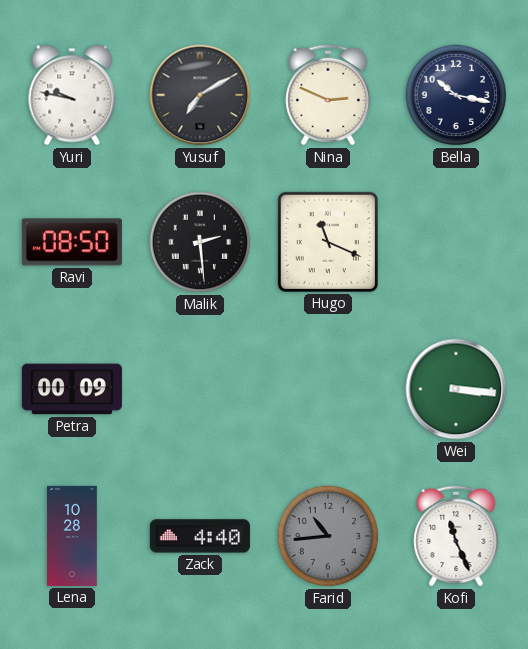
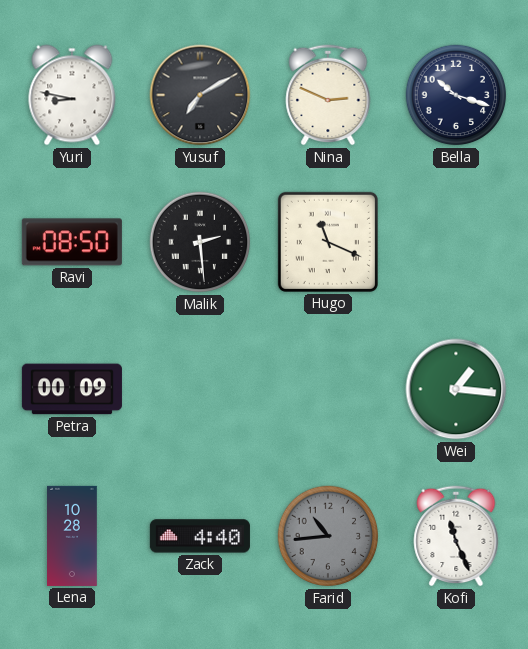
Yuri: 9:47 -> 8:47 (72, 95)
Bella: 10:17 -> 10:18 (456, 95)
Wei: 3:16 -> 1:16 (456, 389)
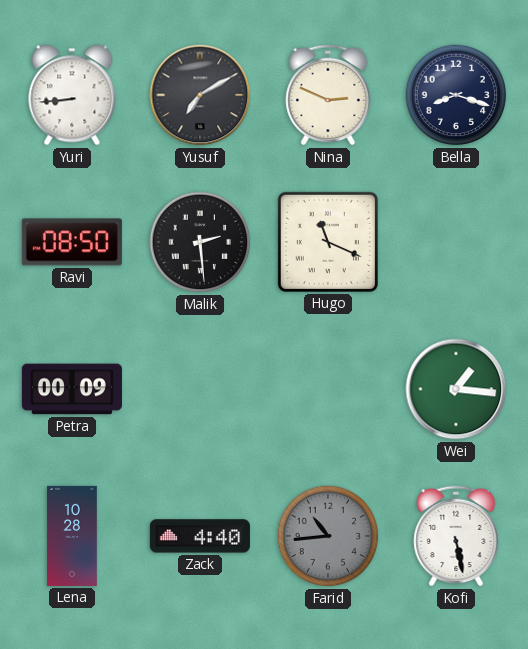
Yuri: 8:47 -> 8:44 (72, 95)
Bella: 10:18 -> 8:18 (456, 95)
Kofi: 11:26 -> 5:28 (456, 536)
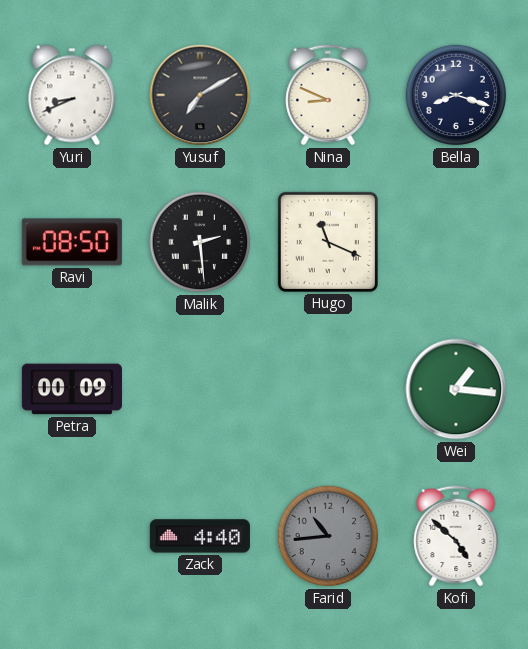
Yuri: 8:44 -> 8:41 (72, 95)
Nina: 2:49 -> 8:49 (328, 95)
Lena: 10:28 -> none (72, 536)
Kofi: 5:28 -> 4:52 (456, 536)
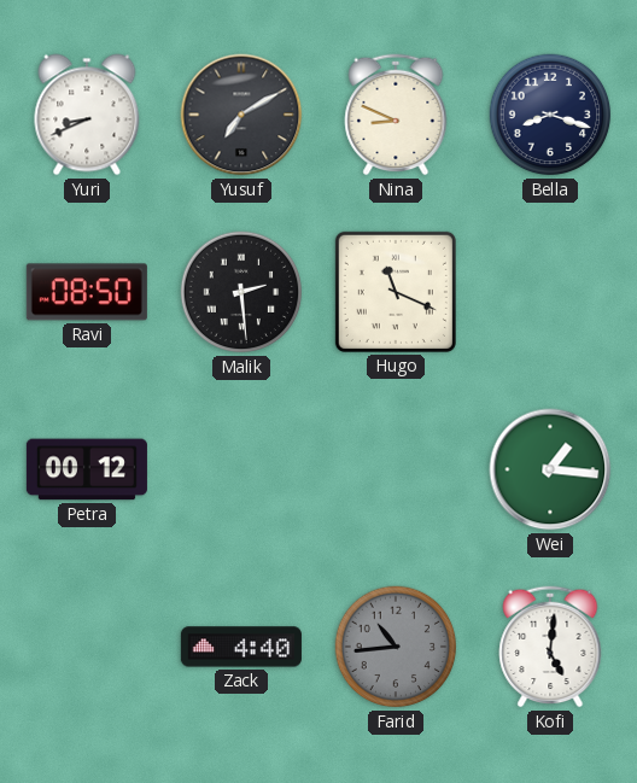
Petra: 00:09 -> 00:12 (87, 469)
Kofi: 4:52 -> 5:01 (550, 647)
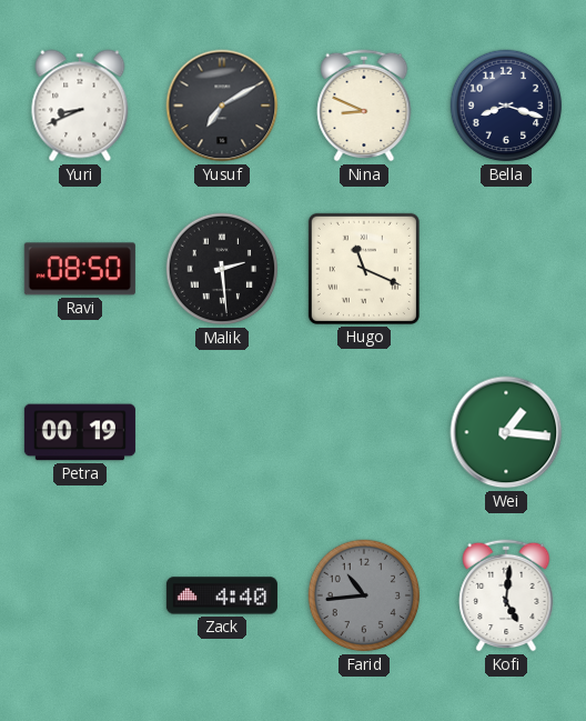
Petra: 00:12 -> 00:19 (80, 432)
